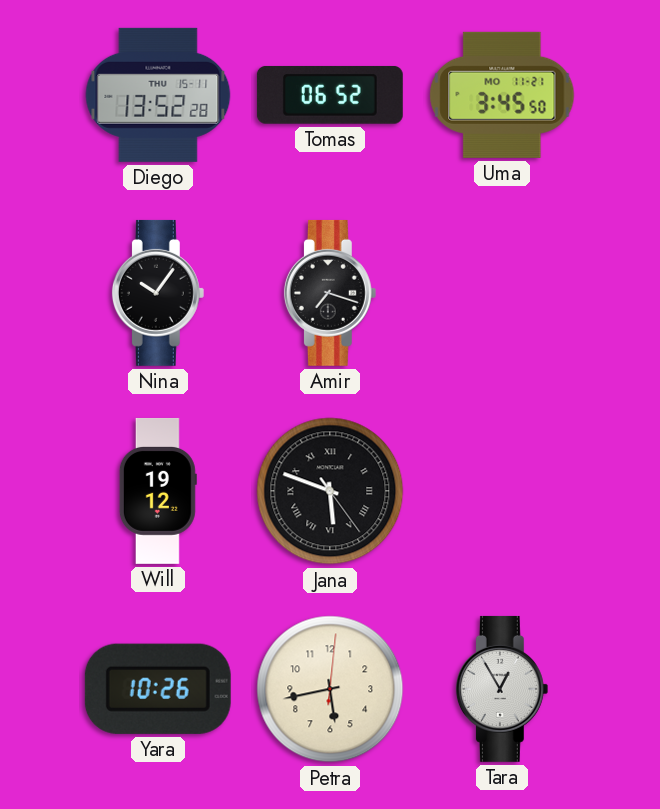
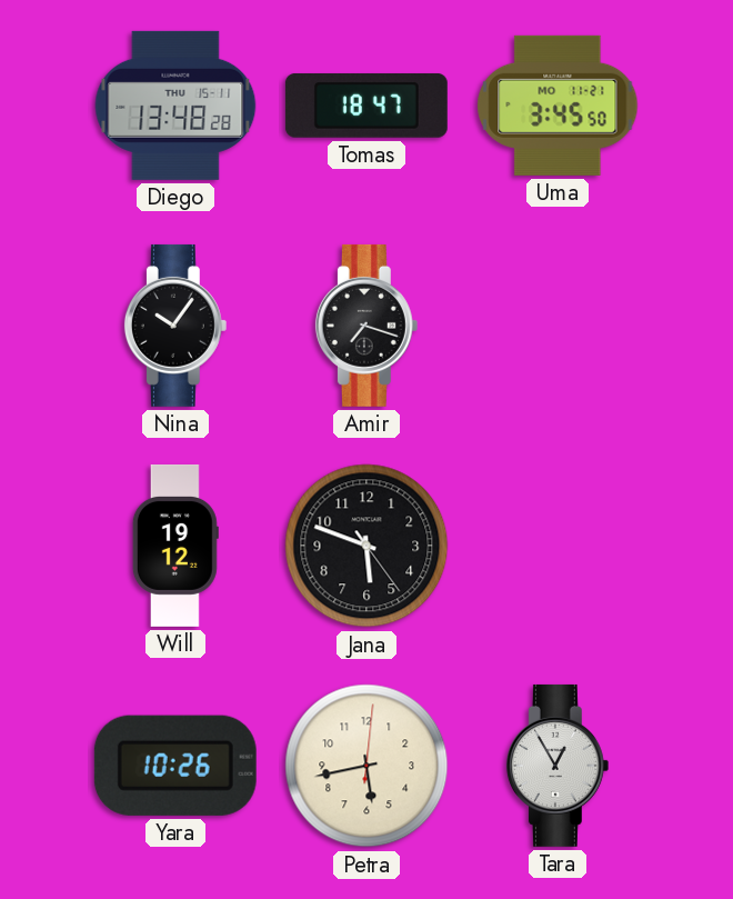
Diego: 13:52 -> 13:48 (175, 106)
Tomas: 06:52 -> 18:47 (366, 106)
Jana numerals: Roman -> Arabic (366, 546)
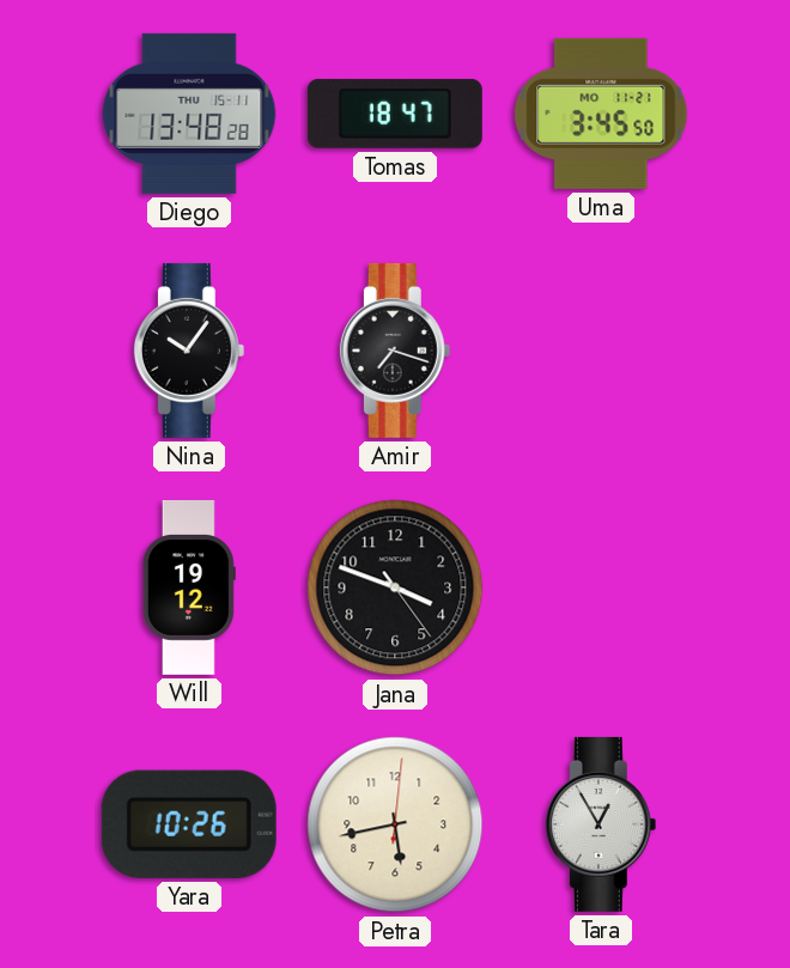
Jana: 5:48 -> 3:48 (395, 588)
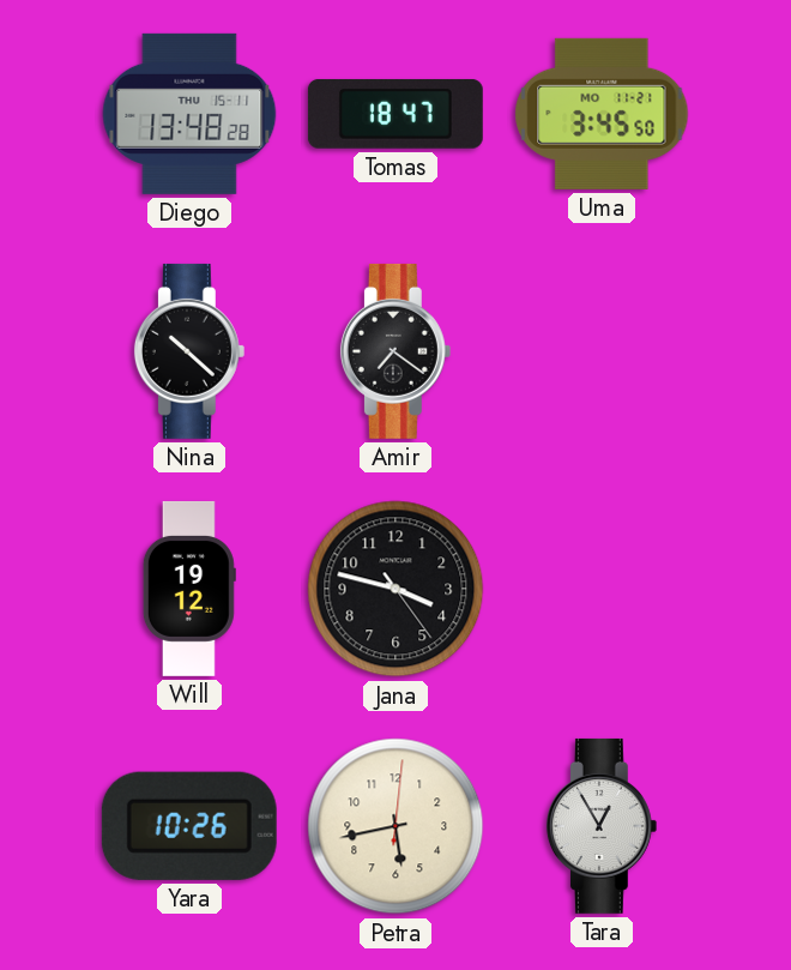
Nina: 10:06 -> 10:22 (189, 351)
Amir: 7:18 -> 7:21 (395, 351)
Jana: 3:48 -> 3:47 (395, 589)
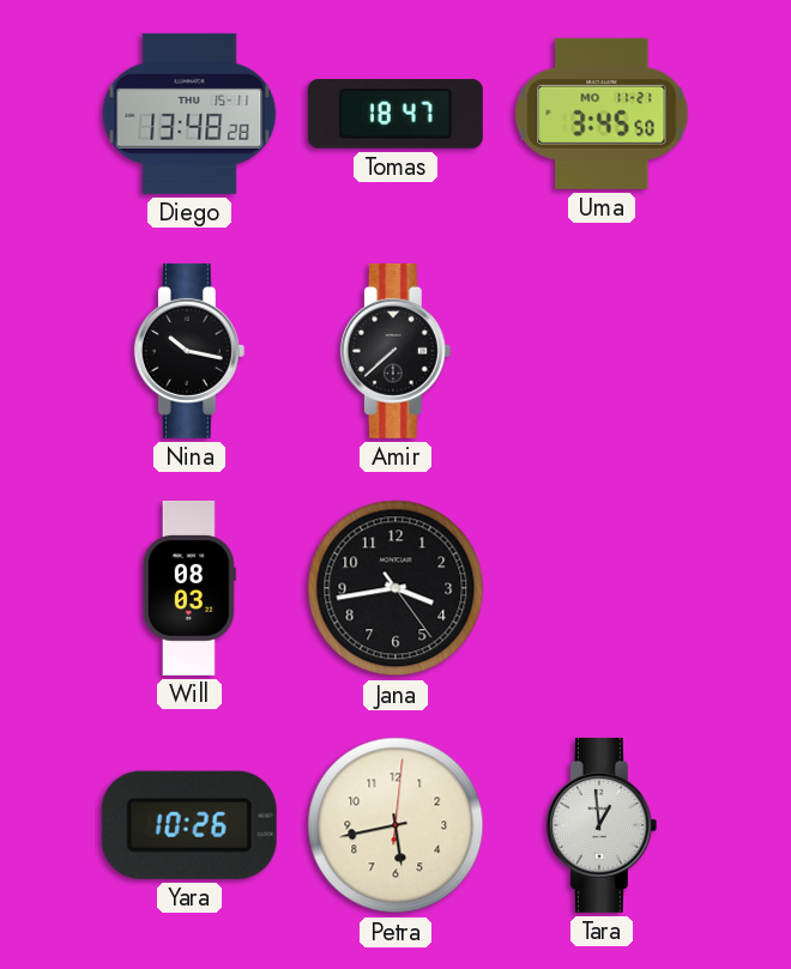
Nina: 10:22 -> 10:17 (189, 351)
Amir: 7:21 -> 7:38 (395, 351)
Will: 19:12 -> 08:03 (189, 588)
Jana: 3:47 -> 3:43 (395, 588)
Tara: 12:55 -> 12:59 (602, 825)
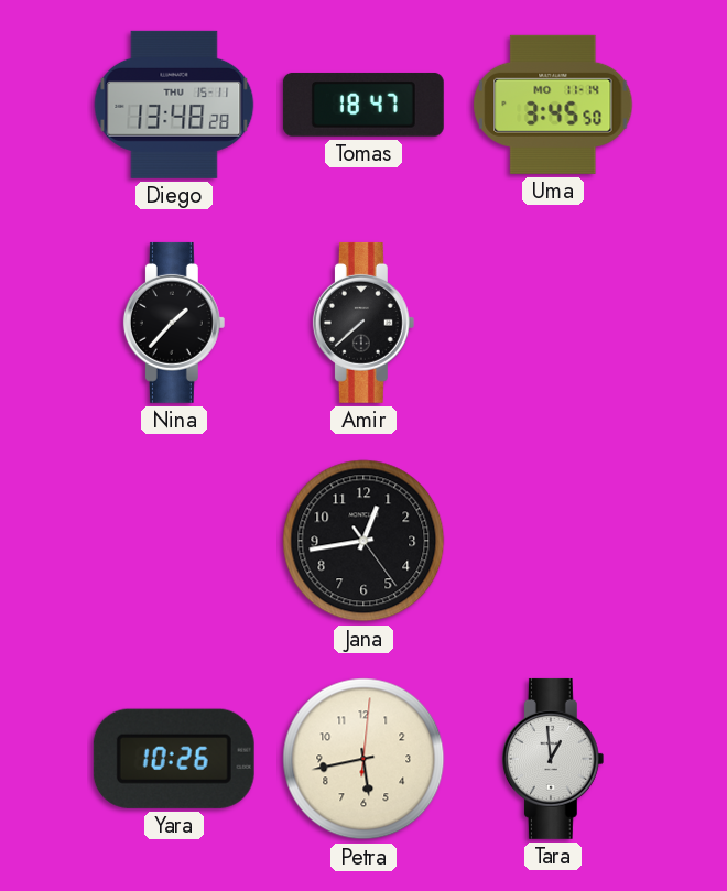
Uma date: MO 11-21 -> MO 11-14 (553, 105)
Nina: 10:17 -> 1:37 (174, 323)
Will: 08:03 -> none (189, 588)
Jana: 3:43 -> 12:43 (363, 541)
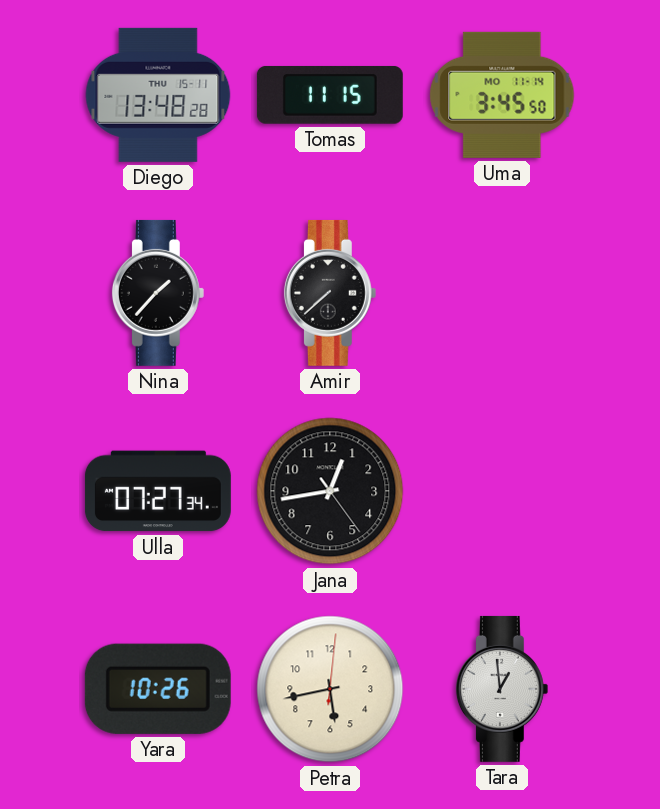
Tomas: 18:47 -> 11:15 (330, 95)
Ulla: none -> 07:27 (158, 491)
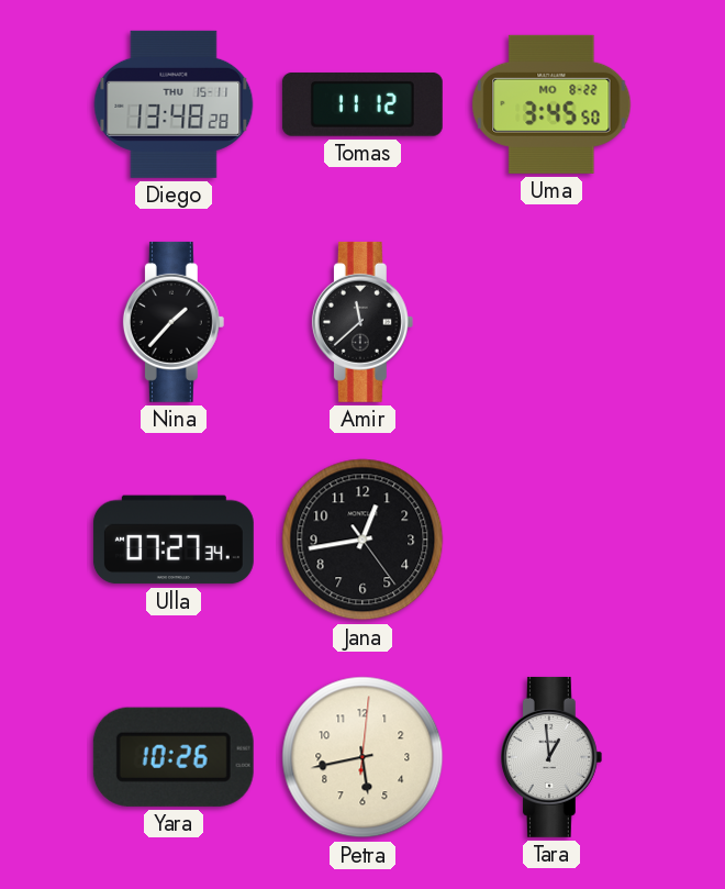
Tomas: 11:15 -> 11:12 (362, 104)
Uma date: MO 11-14 -> MO 8-22 (551, 104)
Amir: 7:38 -> 11:38 (362, 322)
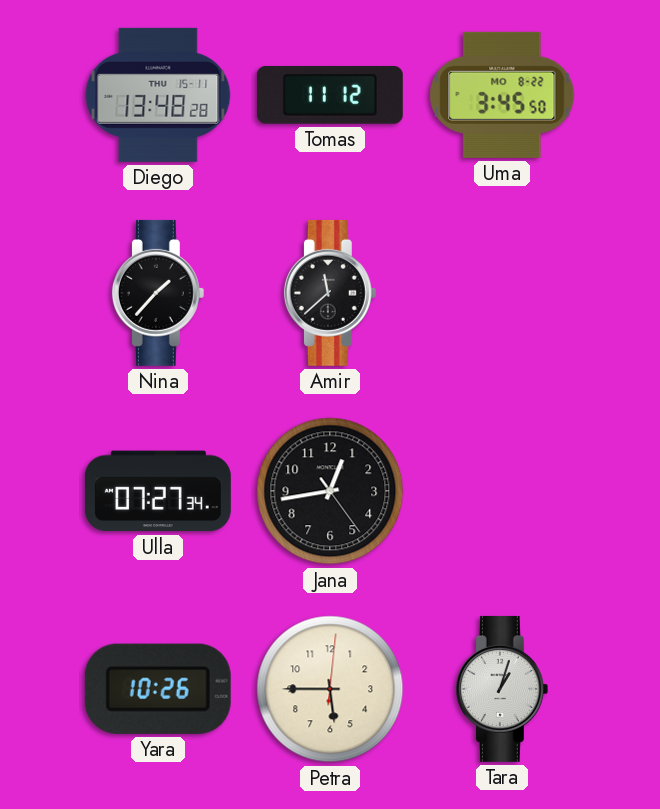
Petra: 5:43 -> 5:45 (330, 689)
Tara: 12:59 -> 1:03 (502, 689)
